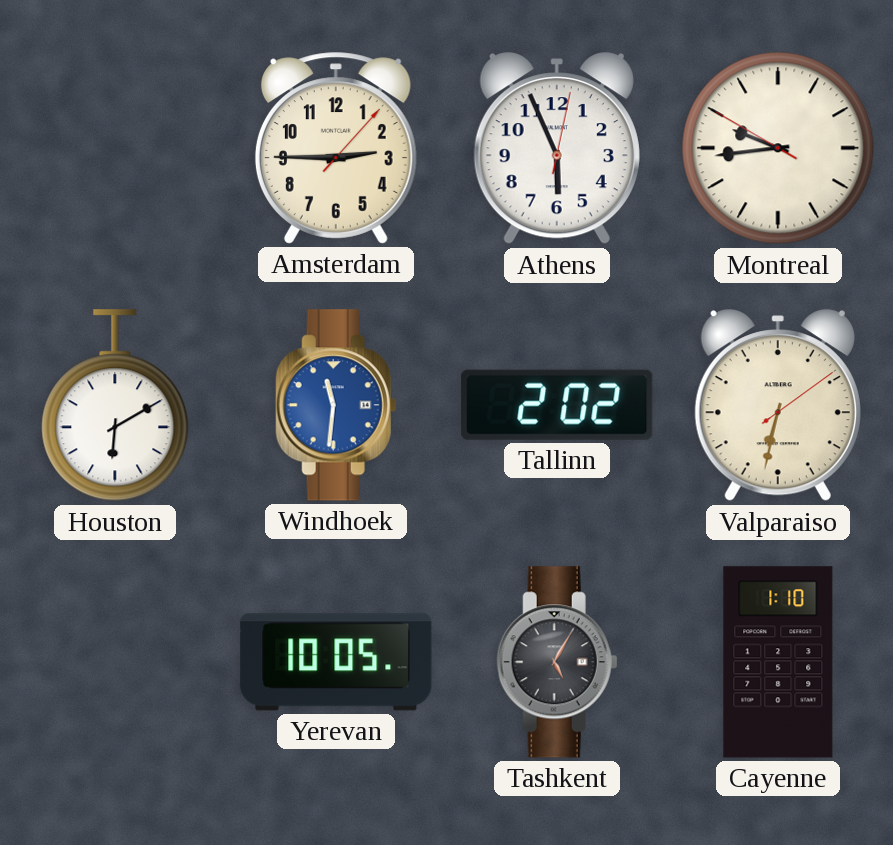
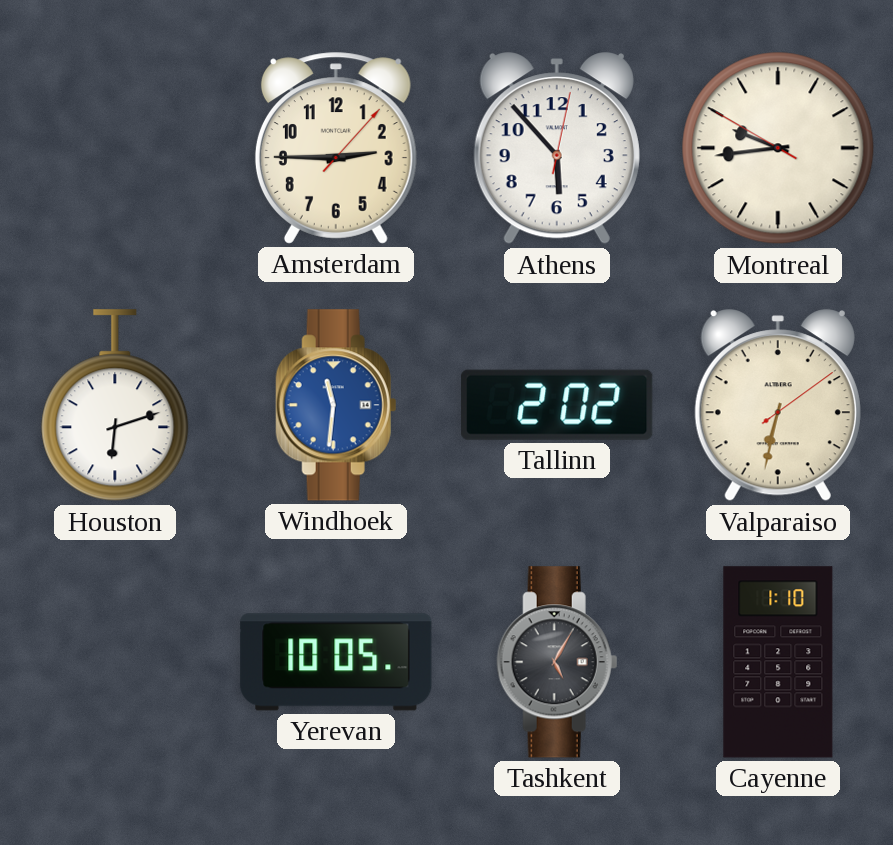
Athens: 5:56 -> 5:53 (557, 149)
Houston: 6:10 -> 6:12 (115, 406)
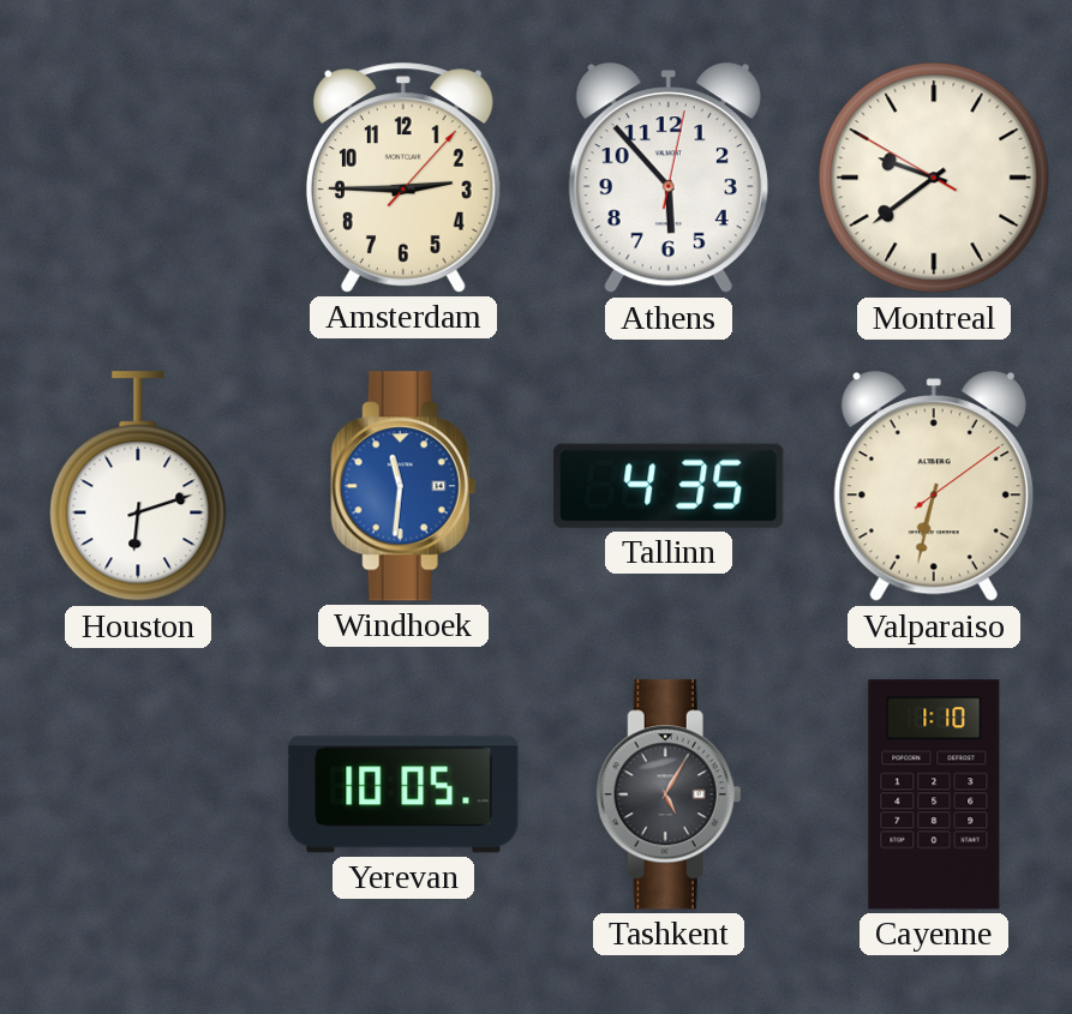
Montreal: 9:43 -> 9:38 (934, 178)
Tallinn: 2:02 -> 4:35 (669, 486)
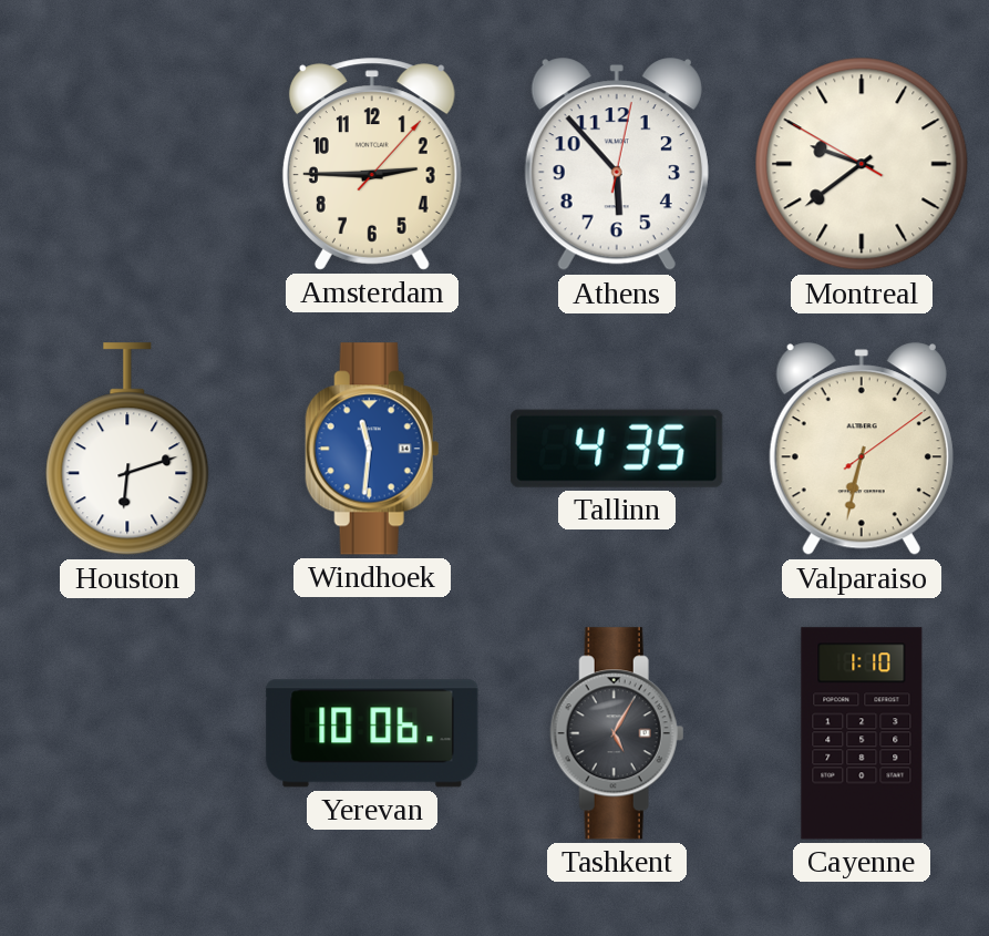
Yerevan: 10:05 -> 10:06 (372, 733)
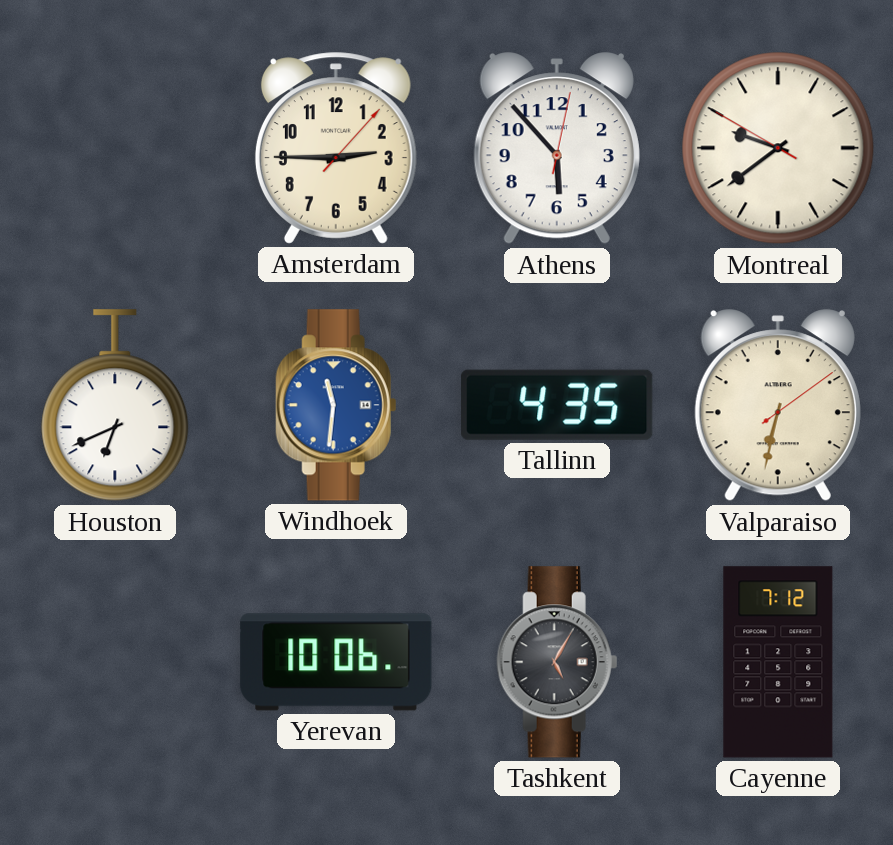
Houston: 6:12 -> 6:41 (115, 406)
Cayenne: 1:10 -> 7:12 (778, 662)
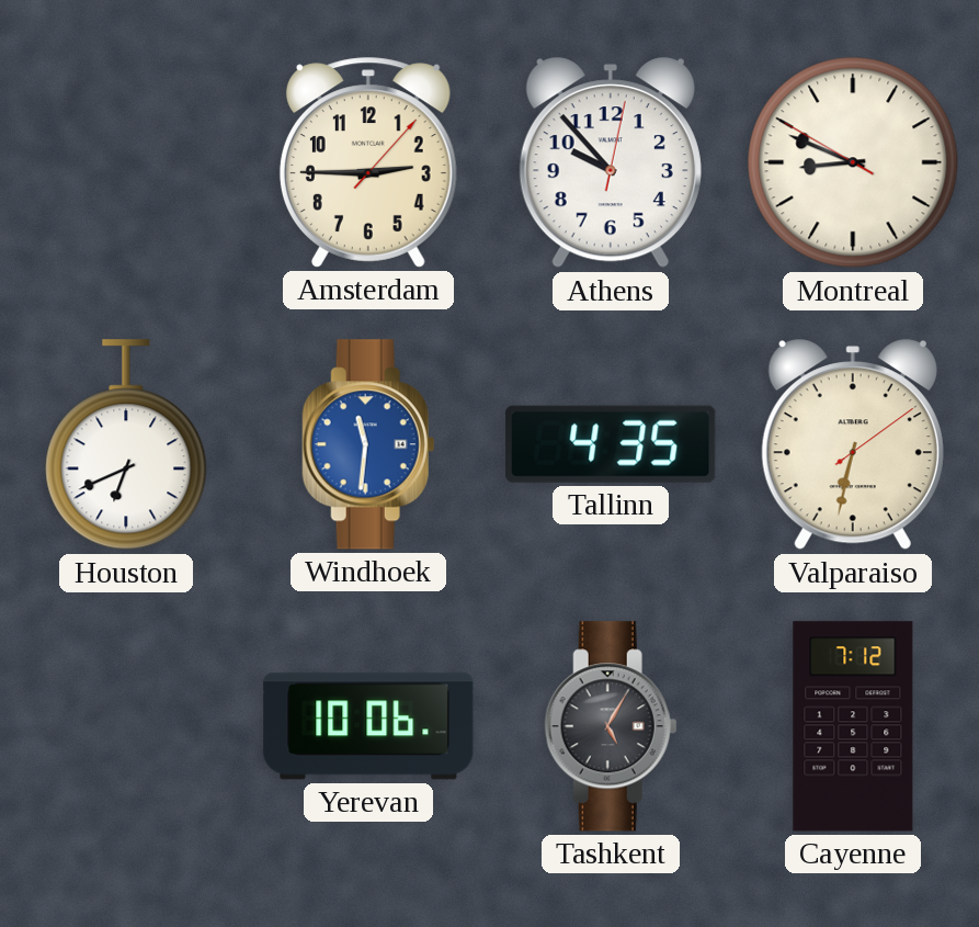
Athens: 5:53 -> 9:53 (611, 163)
Montreal: 9:38 -> 8:48 (853, 162)
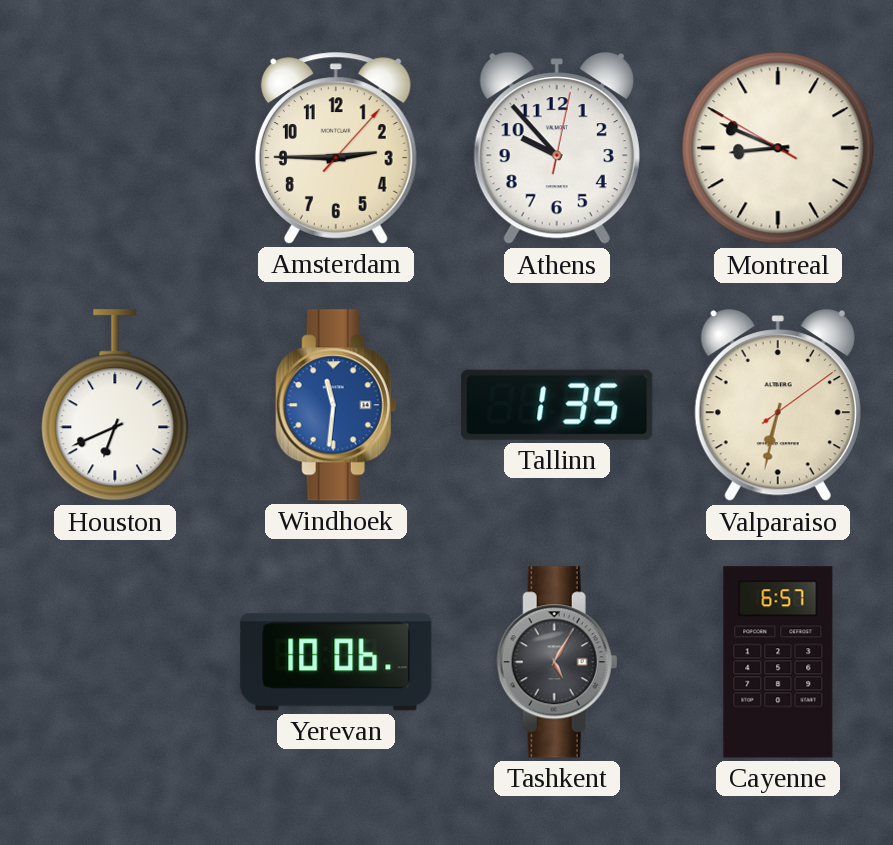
Tallinn: 4:35 -> 1:35 (557, 405)
Cayenne: 7:12 -> 6:57 (778, 662)
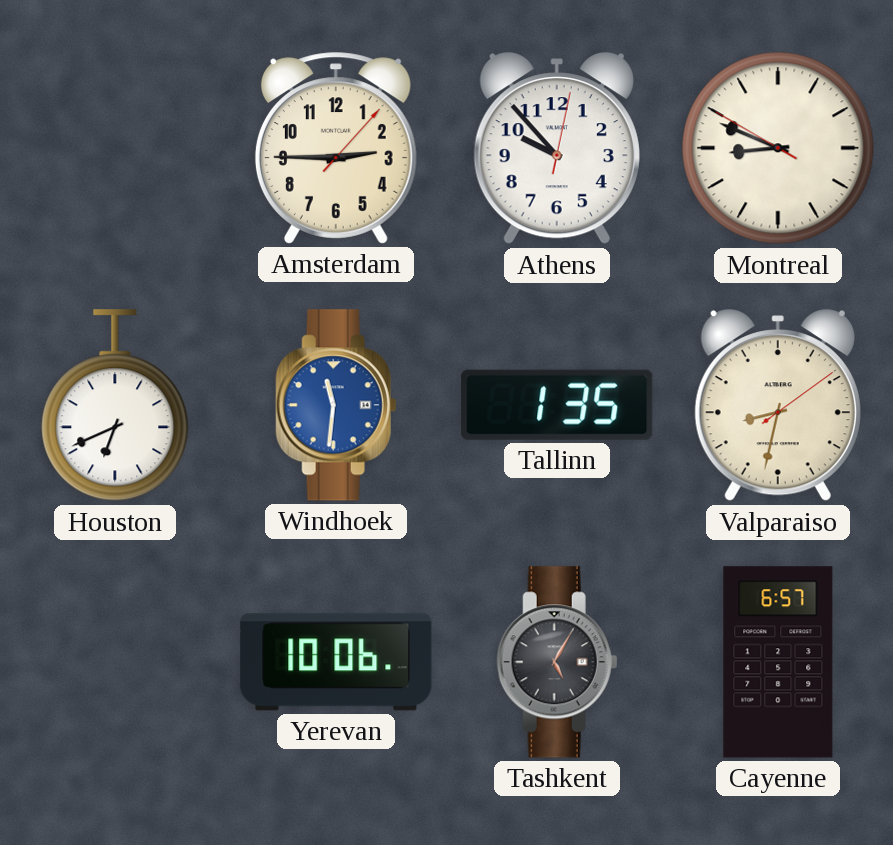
Valparaiso: 6:32 -> 8:32 (778, 406)
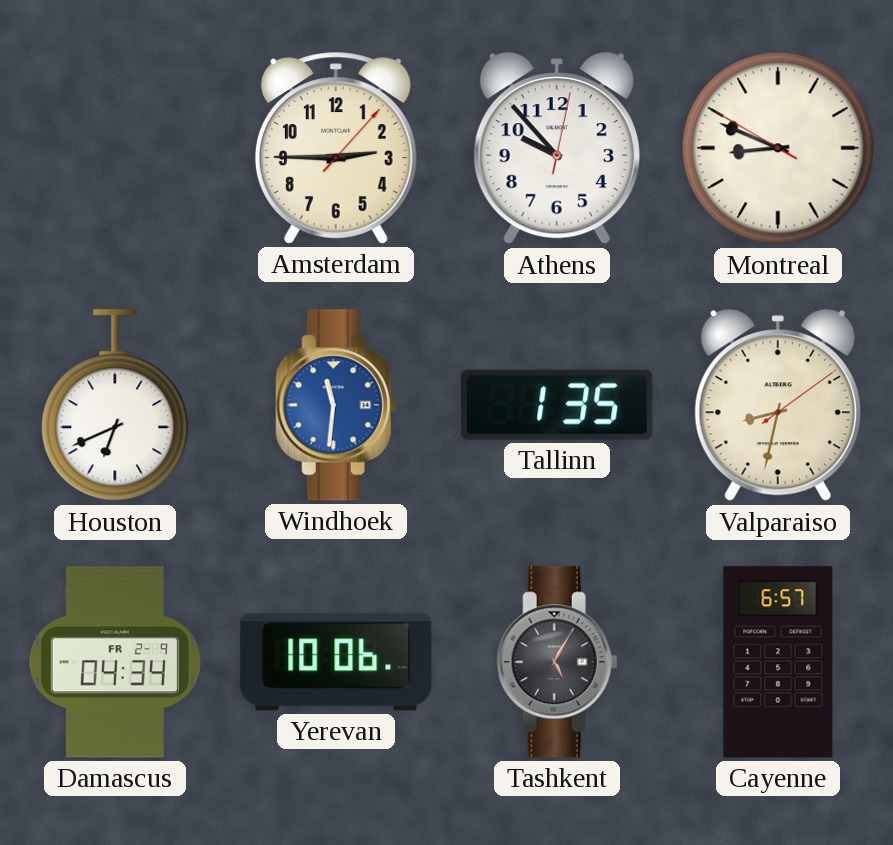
Damascus: none -> 04:34 (115, 662)
